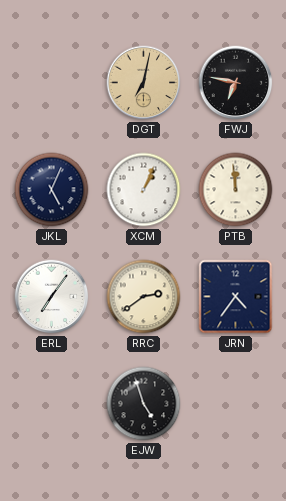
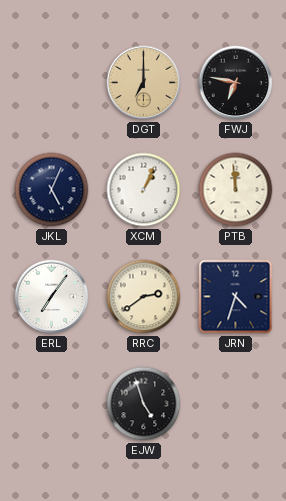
DGT: 7:02 -> 7:00 (144, 83)
JRN: 4:36 -> 4:33 (236, 297)
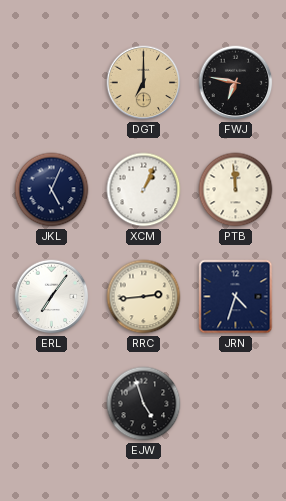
RRC: 2:39 -> 2:44 (144, 297)
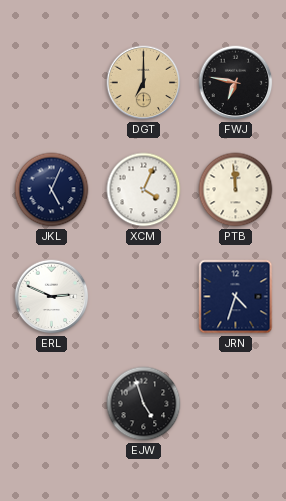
XCM: 1:04 -> 4:04 (144, 190)
ERL: 7:06 -> 2:49 (52, 297)
RRC: 2:44 -> none (144, 297)
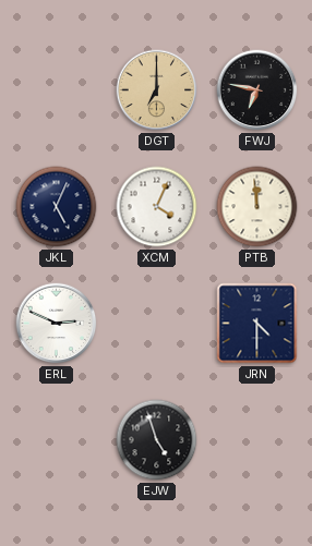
JRN: 4:33 -> 4:30 (257, 324)
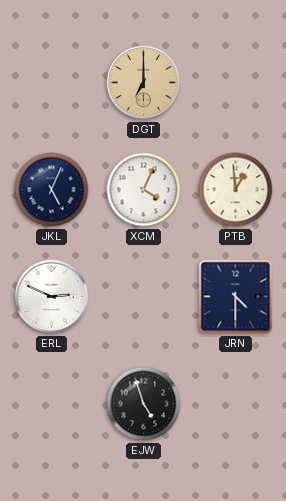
FWJ: 6:47 -> none (257, 90)
PTB: 11:59 -> 12:59 (236, 190)
